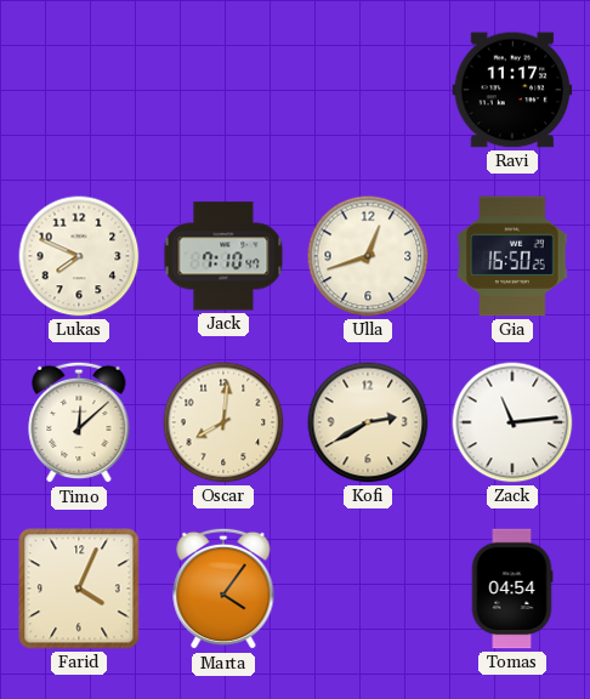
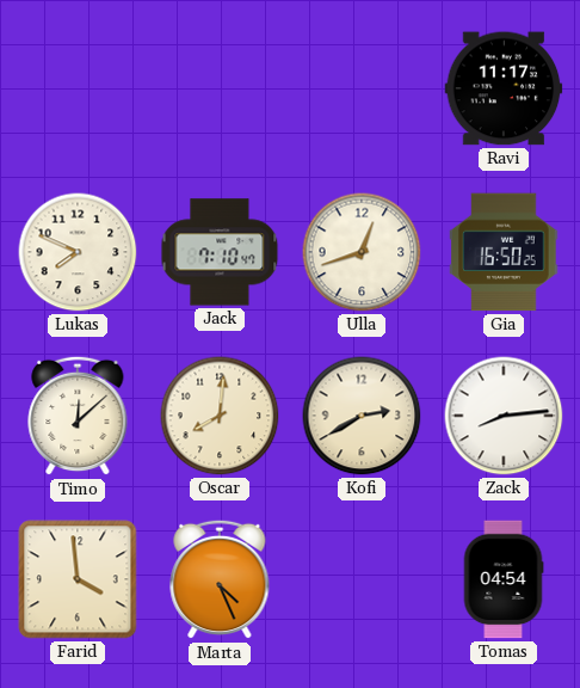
Zack: 11:14 -> 8:14 (504, 416)
Farid: 4:04 -> 3:59 (78, 579)
Marta: 4:06 -> 4:26 (220, 579)
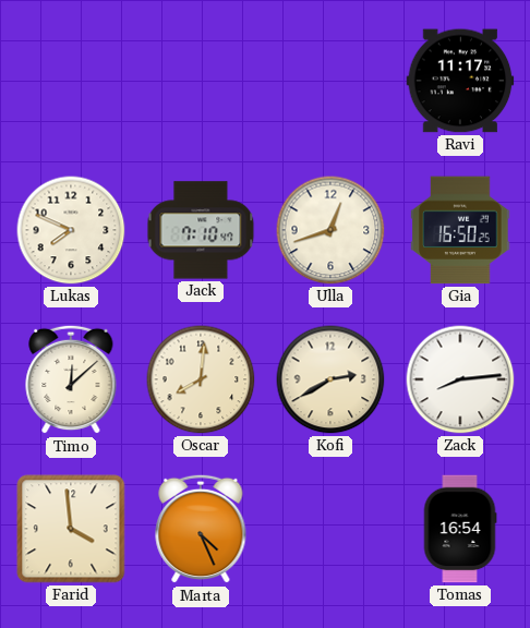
Tomas: 04:54 -> 16:54 (460, 529)
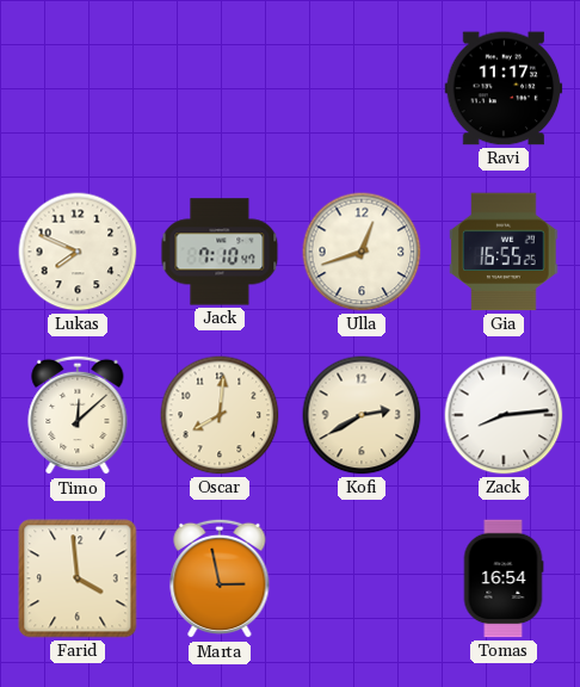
Gia: 16:50 -> 16:55 (504, 252)
Marta: 4:26 -> 2:58 (220, 578)
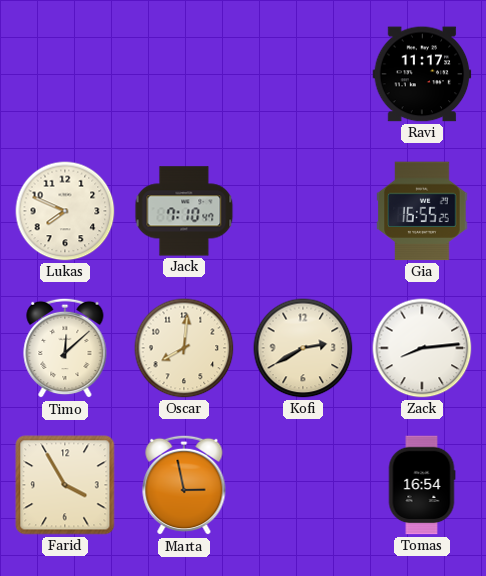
Ulla: 12:42 -> none (362, 252)
Farid: 3:59 -> 3:55 (65, 485)
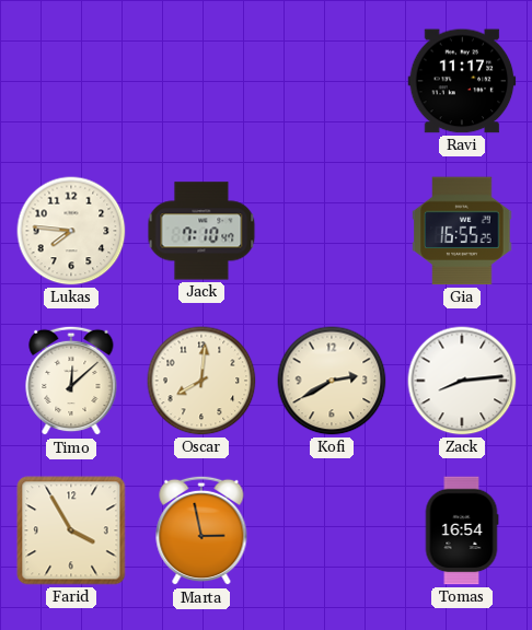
Lukas: 7:49 -> 7:46 (71, 231)
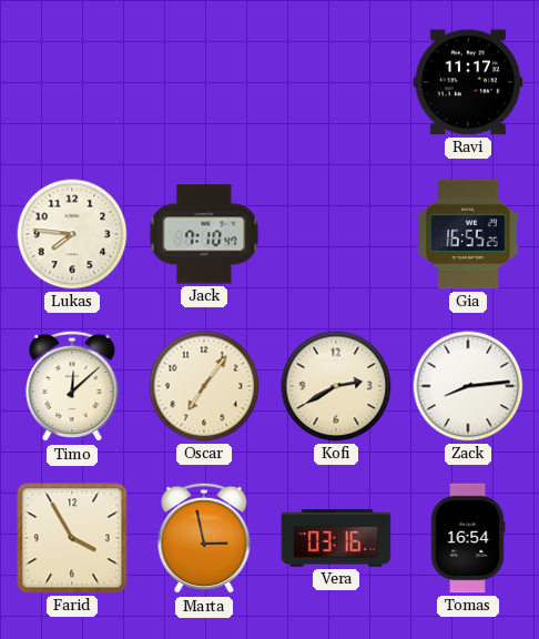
Oscar: 8:01 -> 7:06 (204, 386)
Vera: none -> 03:16 (336, 538)
